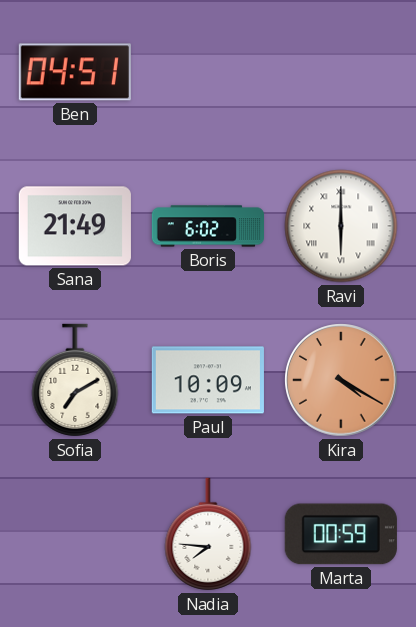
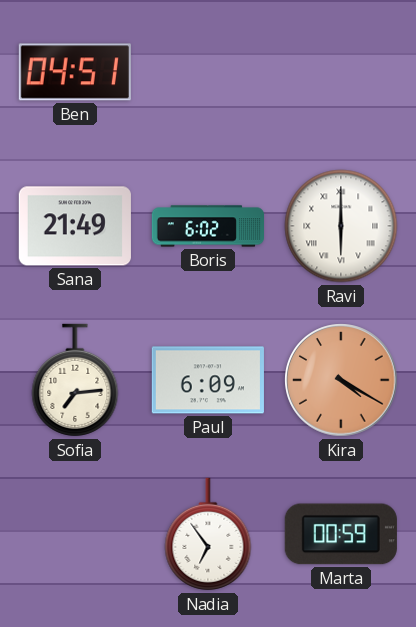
Sofia: 7:10 -> 7:14 (75, 380)
Paul: 10:09 -> 6:09 (208, 380)
Nadia: 7:46 -> 6:54 (208, 534)
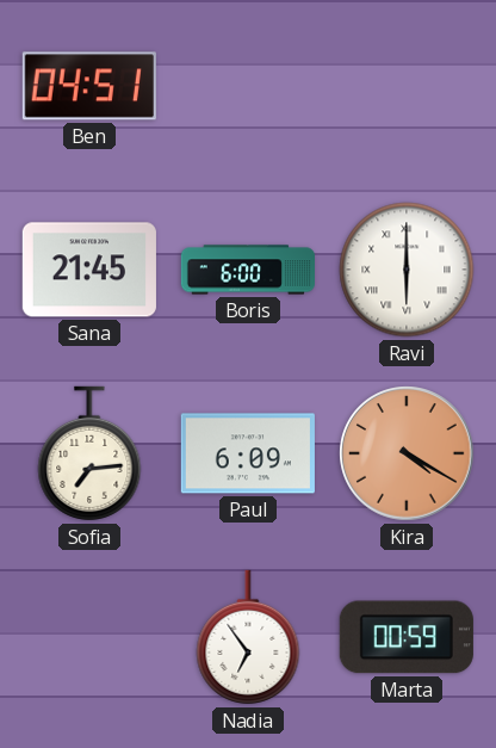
Sana: 21:49 -> 21:45 (89, 270)
Boris: 6:02 -> 6:00 (247, 270)
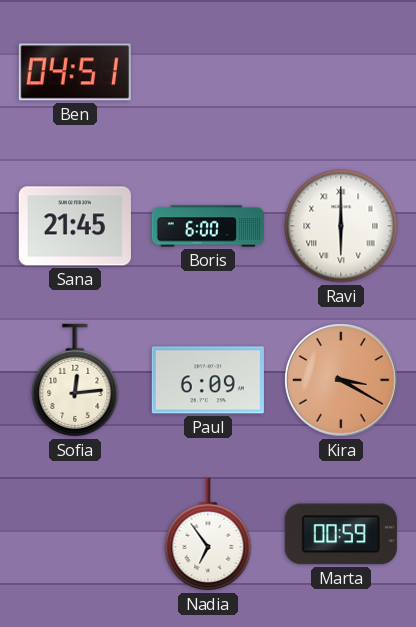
Sofia: 7:14 -> 12:14 (75, 380)
Kira: 4:20 -> 3:20 (341, 380)
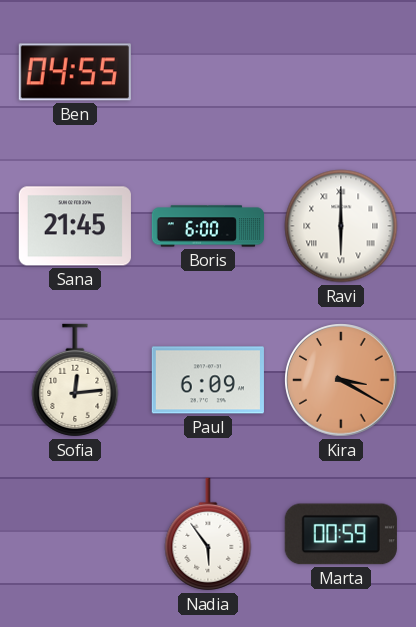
Ben: 04:51 -> 04:55 (75, 72)
Nadia: 6:54 -> 5:54 (208, 534)
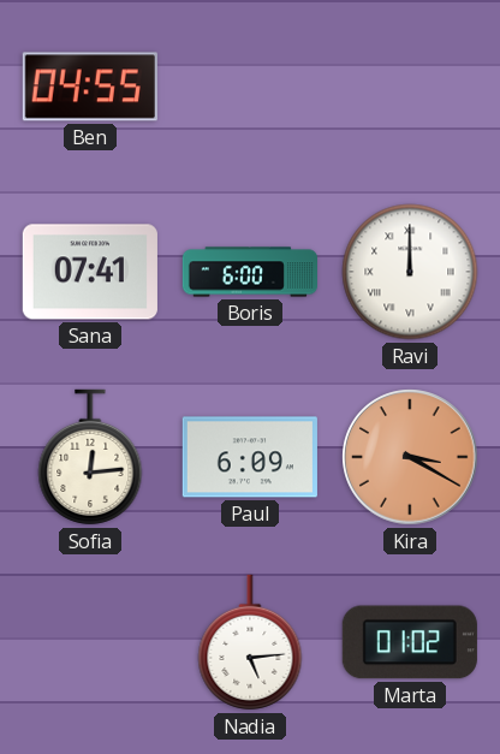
Sana: 21:45 -> 07:41 (90, 272)
Ravi: 6:00 -> 12:00 (410, 272)
Nadia: 5:54 -> 5:14 (250, 642)
Marta: 00:59 -> 01:02 (410, 642)
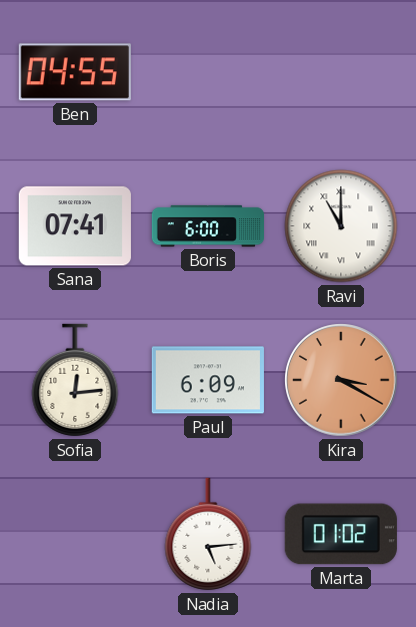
Ravi: 12:00 -> 11:00 (341, 226)
